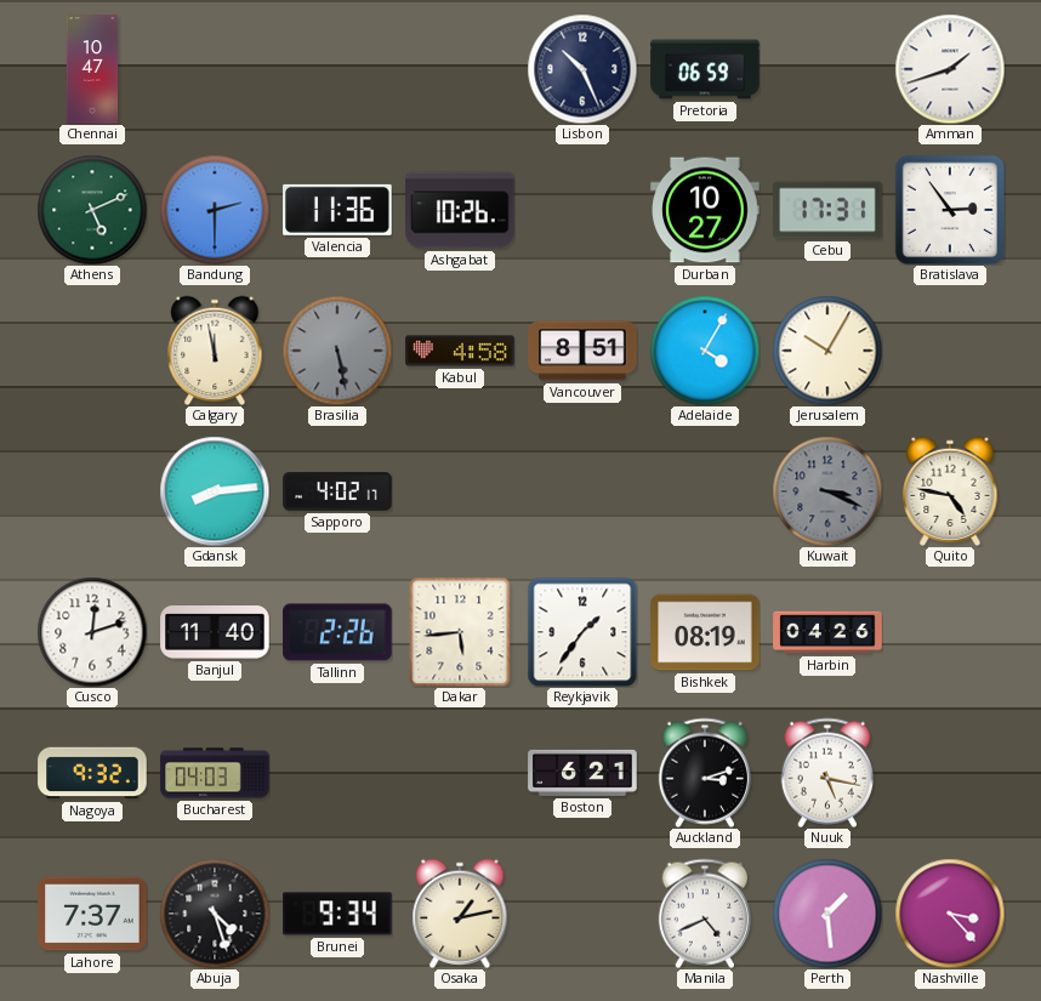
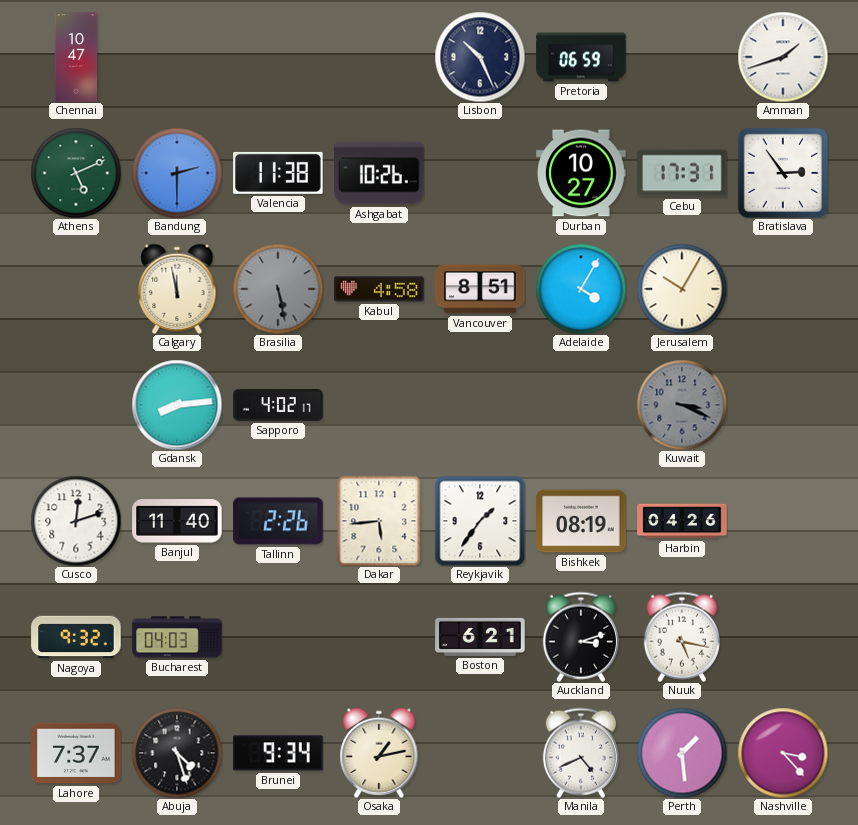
Valencia: 11:36 -> 11:38 (278, 173)
Quito: 4:47 -> none (950, 490)
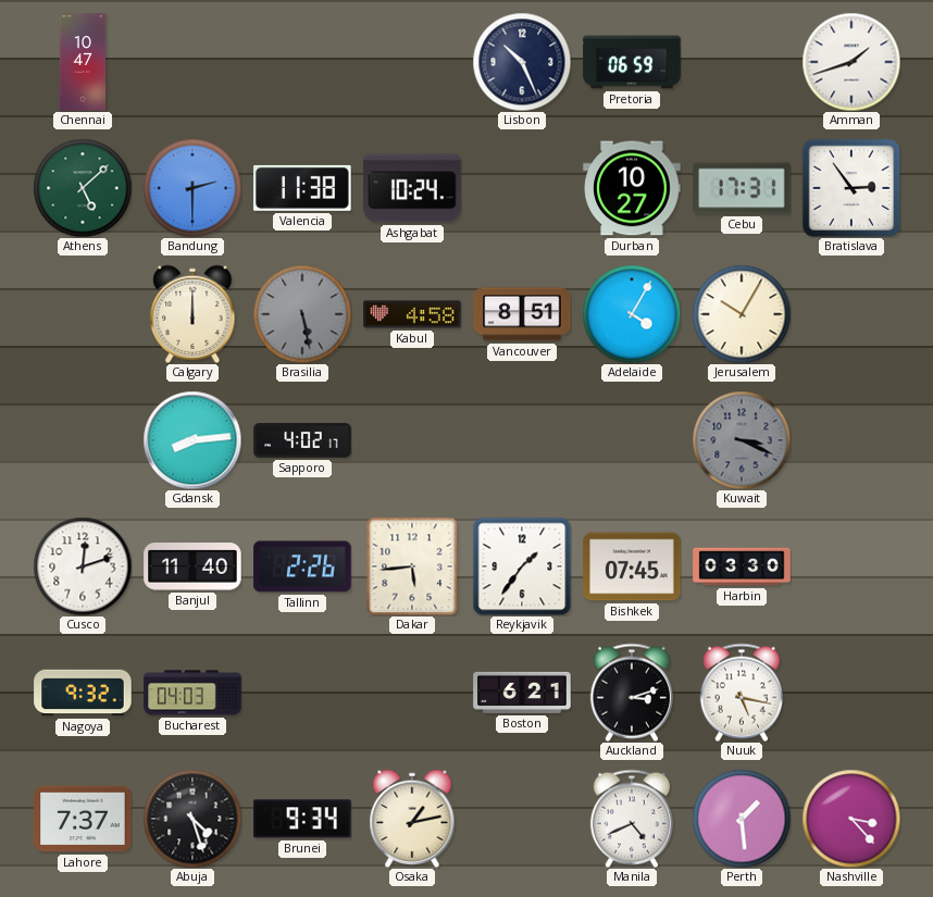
Athens: 5:11 -> 5:08 (83, 188)
Ashgabat: 10:26 -> 10:24 (412, 188)
Calgary: 11:58 -> 12:00 (192, 313)
Bishkek: 08:19 -> 07:45 (632, 566)
Harbin: 04:26 -> 03:30 (742, 566)
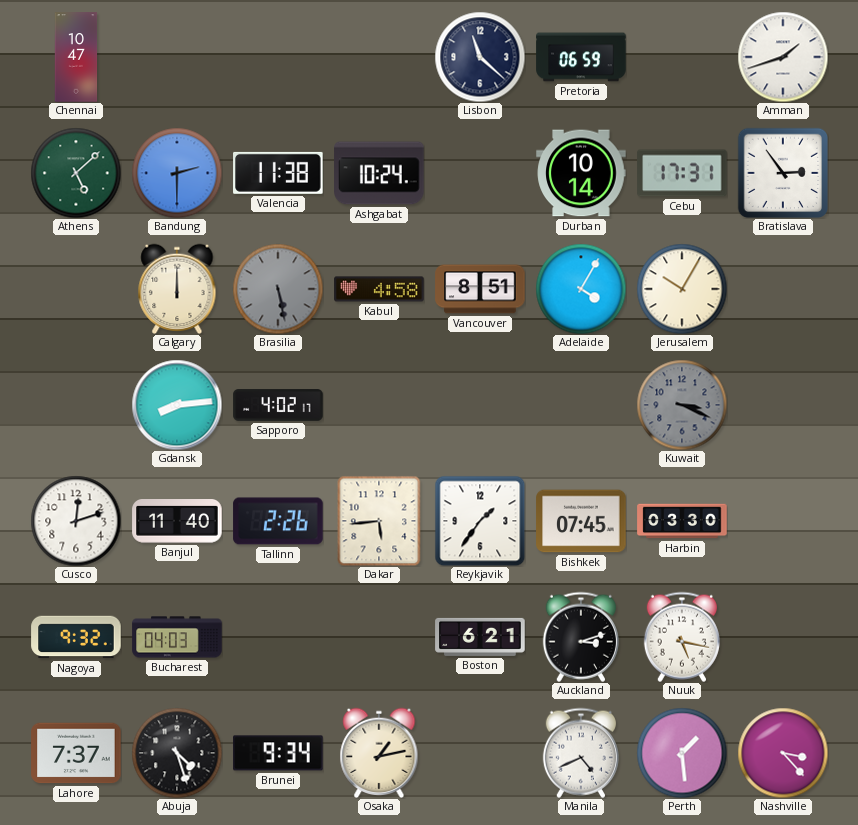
Lisbon: 10:26 -> 11:22 (480, 57)
Durban: 10:27 -> 10:14 (581, 173)
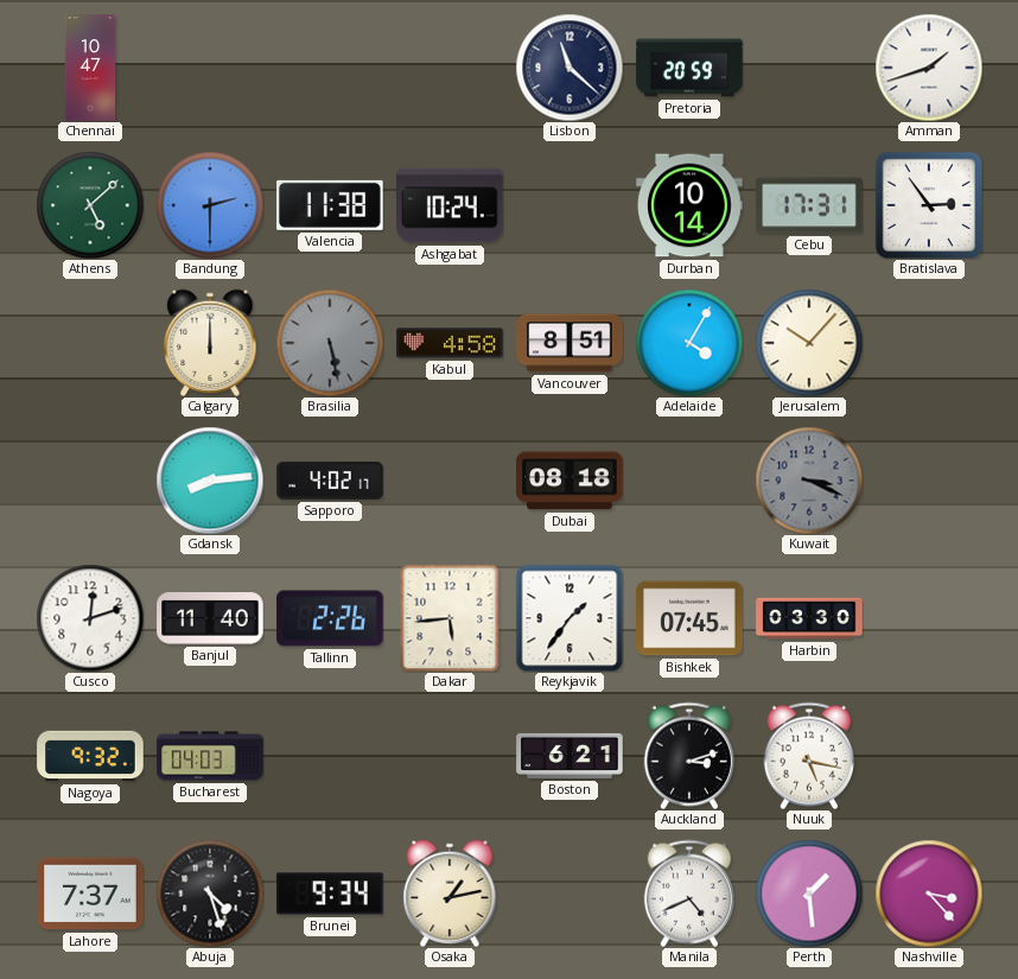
Pretoria: 06:59 -> 20:59 (689, 68)
Jerusalem: 10:05 -> 10:07 (809, 343)
Dubai: none -> 08:18 (570, 481)
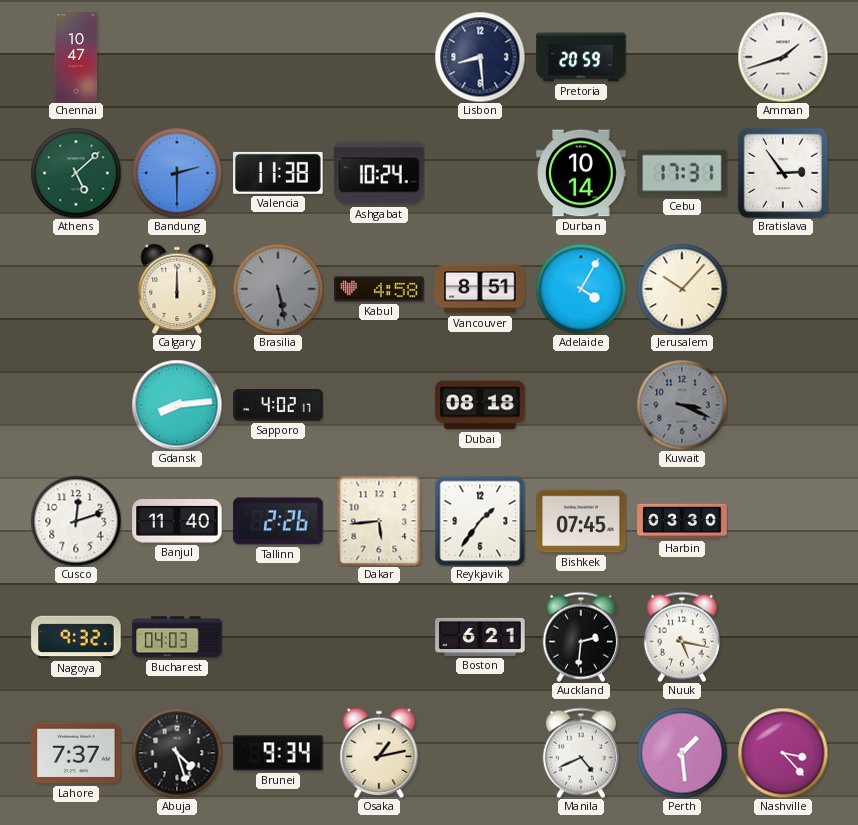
Lisbon: 11:22 -> 8:29 (480, 57)
Auckland: 3:12 -> 2:31 (581, 637)
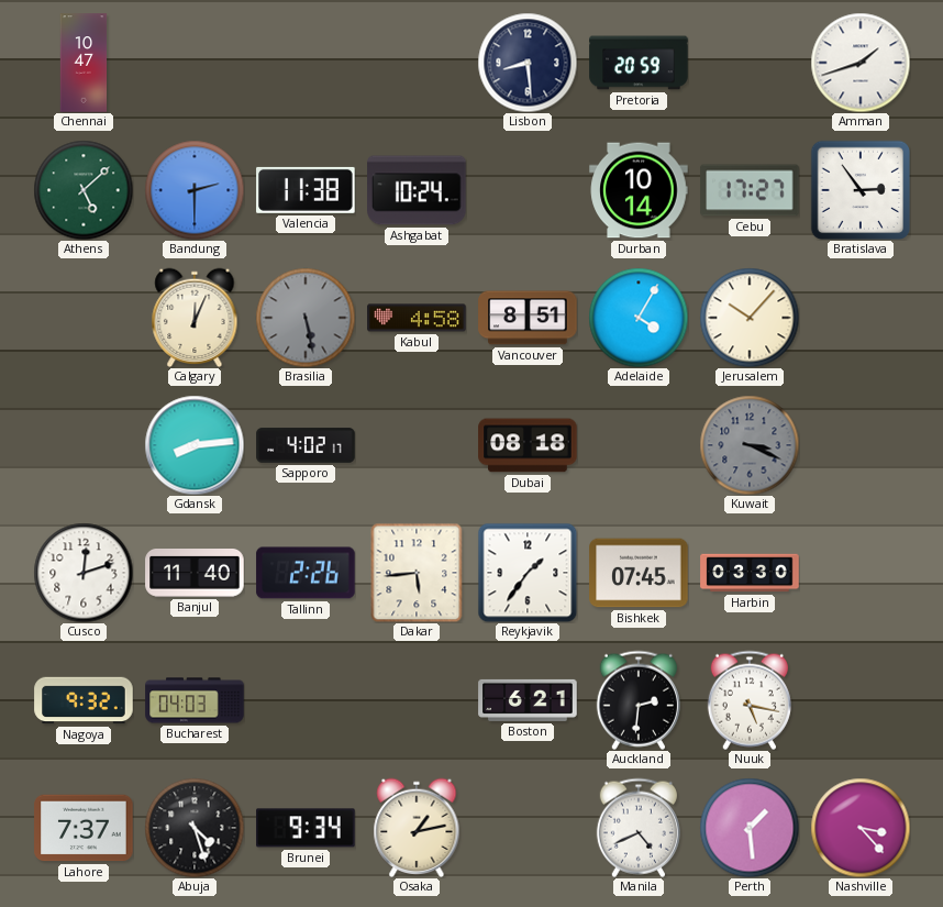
Cebu: 17:31 -> 17:27 (750, 190)
Calgary: 12:00 -> 12:04 (195, 317)
